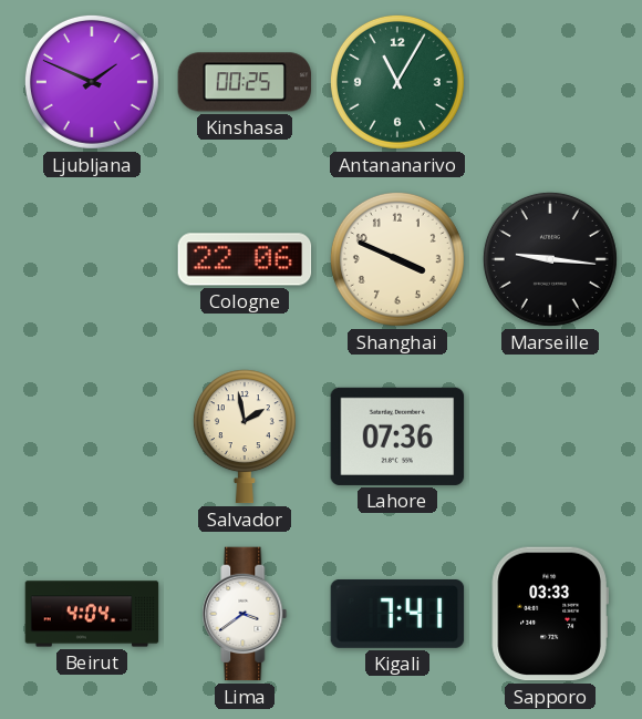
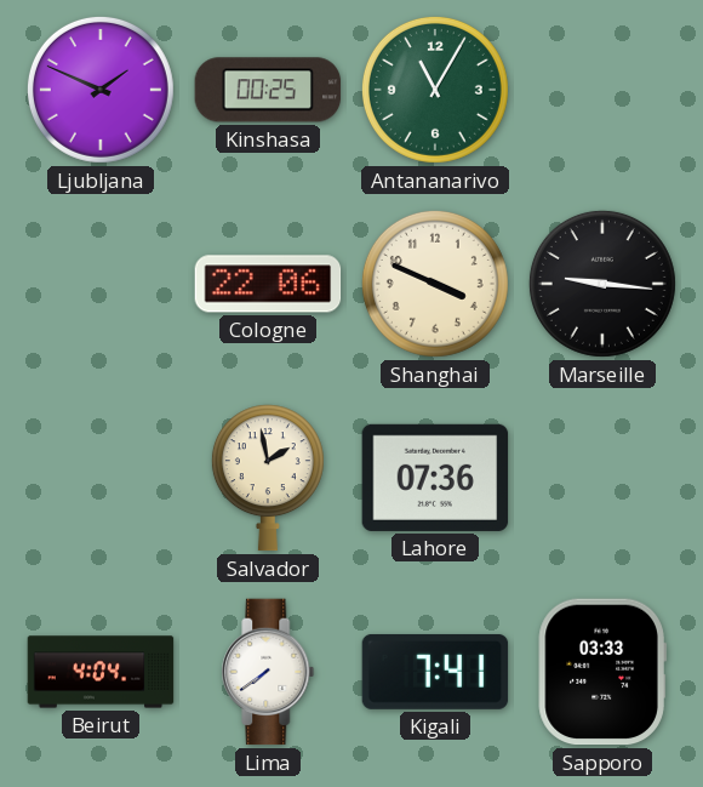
Lima: 3:39 -> 7:39 (268, 672)
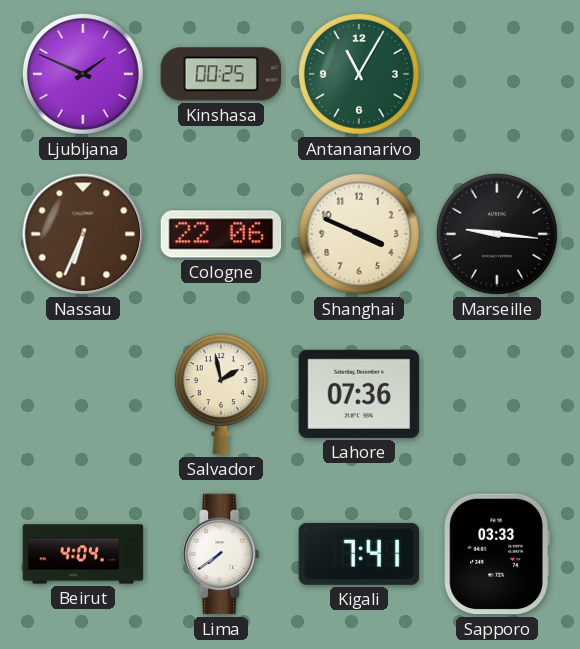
Nassau: none -> 6:34 (83, 234)
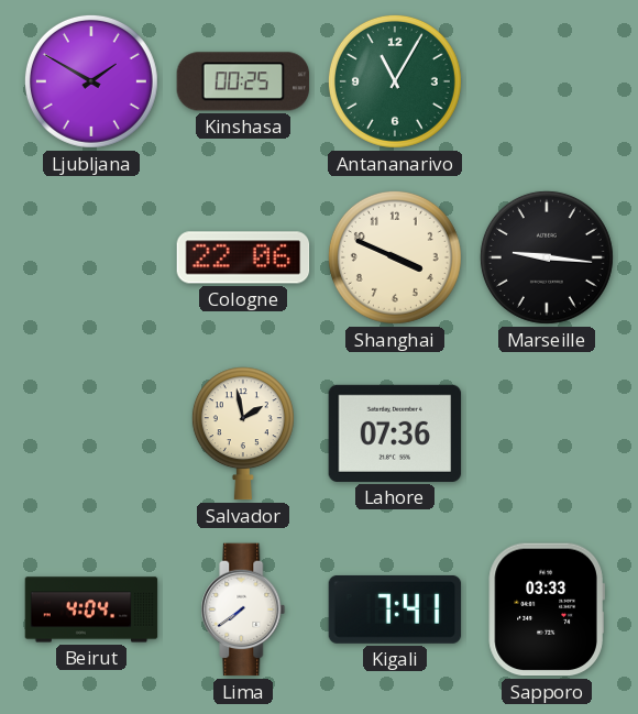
Ljubljana: 1:49 -> 1:50 (91, 81)
Nassau: 6:34 -> none (83, 234)
